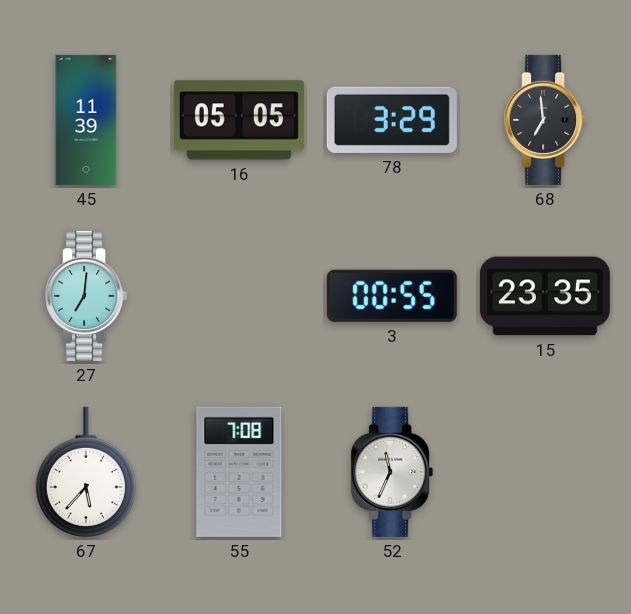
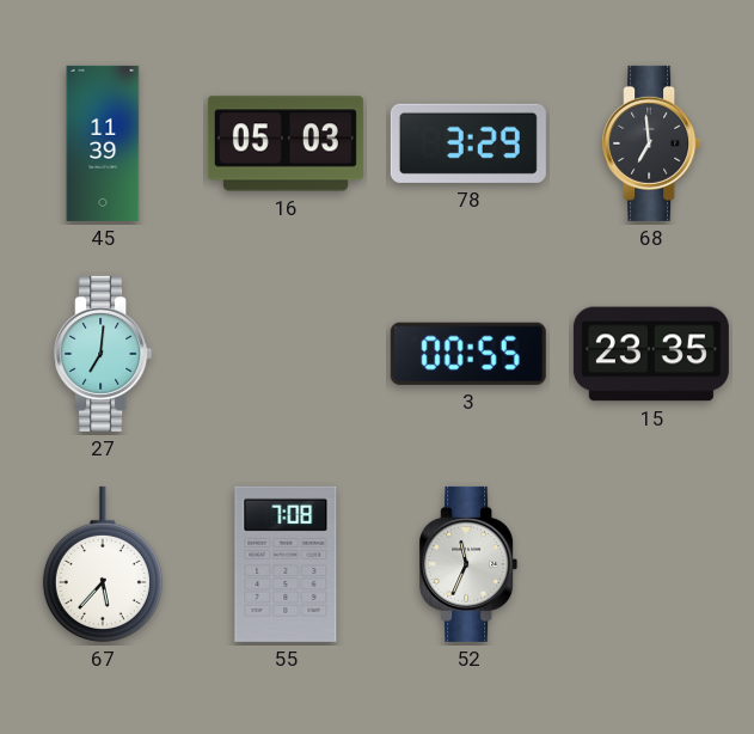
16: 05:05 -> 05:03 (286, 143)
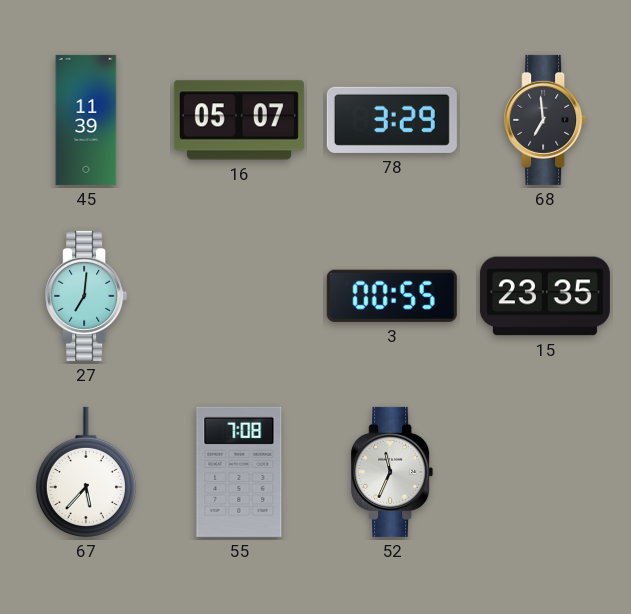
16: 05:03 -> 05:07 (239, 120)
